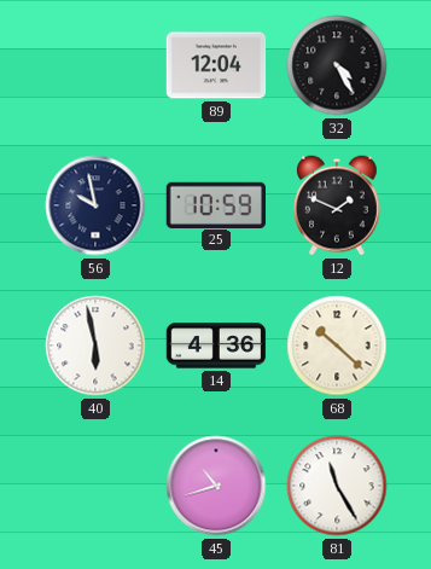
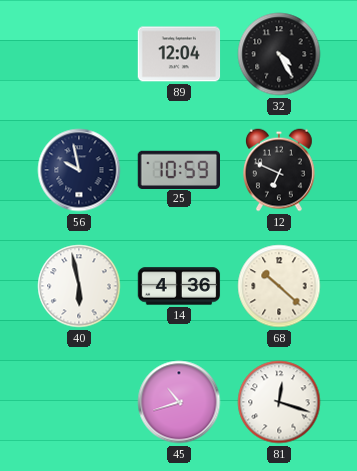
12: 1:49 -> 6:49 (280, 170)
81: 11:25 -> 12:18 (279, 402)
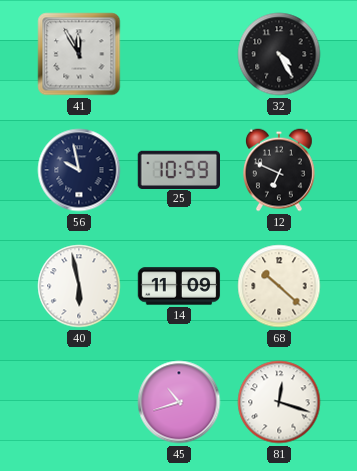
41: none -> 11:55 (79, 54)
89: 12:04 -> none (179, 54)
14: 4:36 -> 11:09 (179, 286)
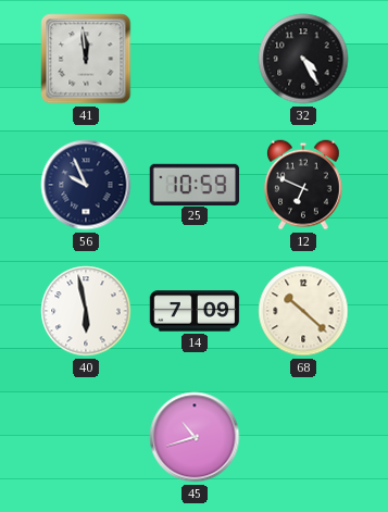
41: 11:55 -> 11:59 (86, 59)
56: 9:58 -> 9:56 (86, 185)
14: 11:09 -> 7:09 (195, 311)
81: 12:18 -> none (279, 402)
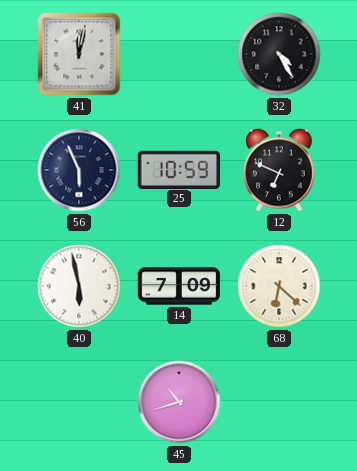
41: 11:59 -> 12:02 (79, 54)
56: 9:56 -> 5:56 (79, 170)
68: 10:22 -> 6:22 (279, 286)
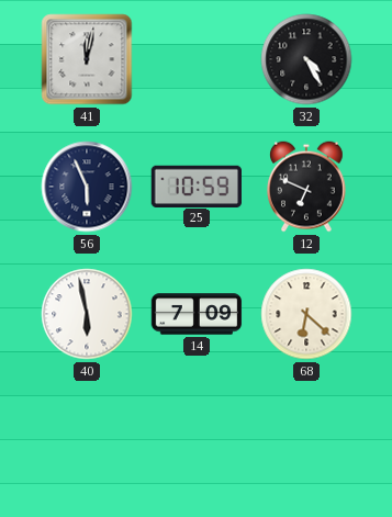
45: 10:42 -> none (179, 402)
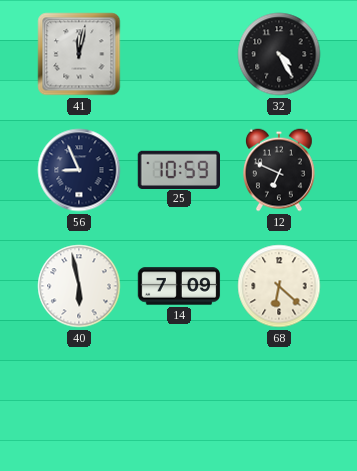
56: 5:56 -> 8:56 (79, 170)
